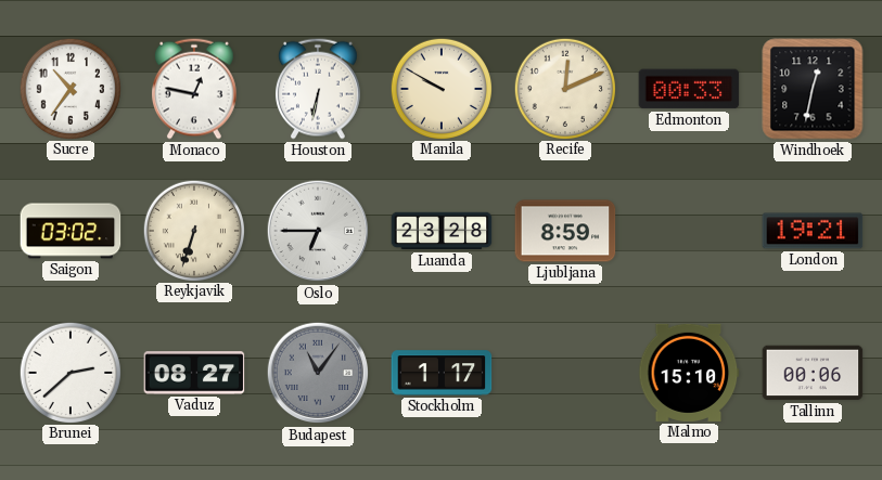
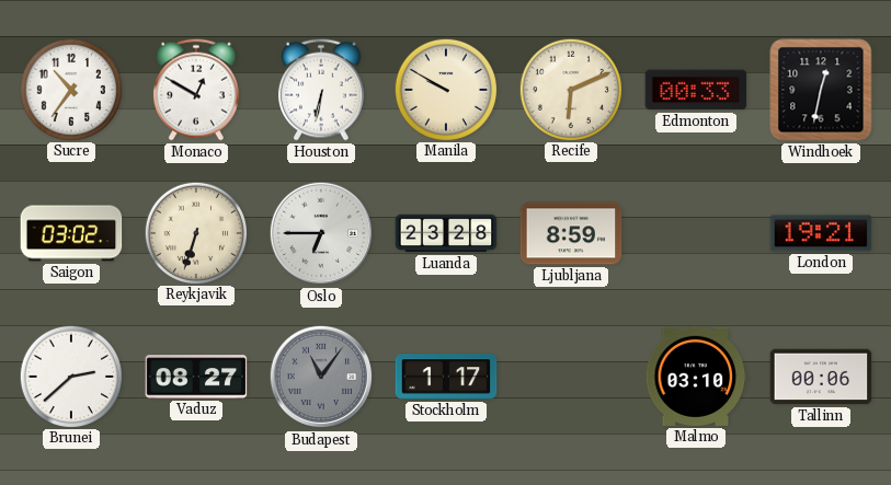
Monaco: 12:47 -> 12:50 (196, 90)
Recife: 12:11 -> 6:11 (570, 89)
Malmo: 15:10 -> 03:10 (696, 377)
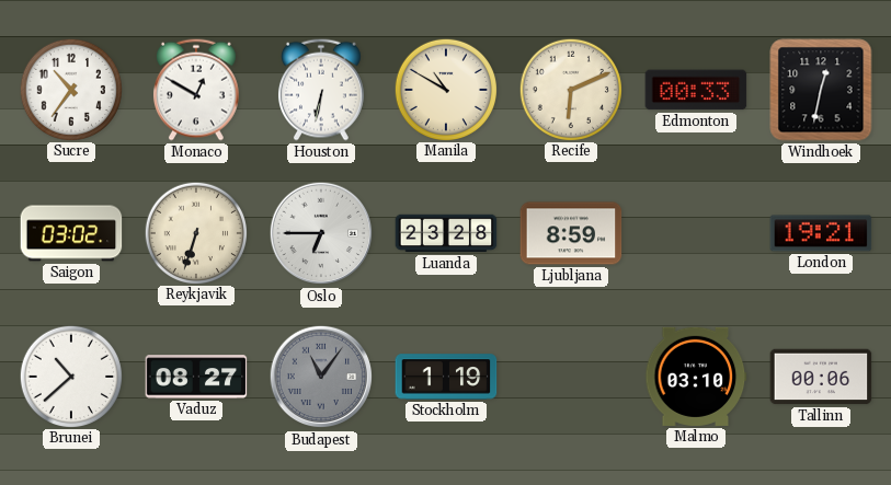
Manila: 9:50 -> 10:50 (445, 89)
Brunei: 2:38 -> 10:38 (70, 376)
Stockholm: 1:17 -> 1:19 (446, 377)
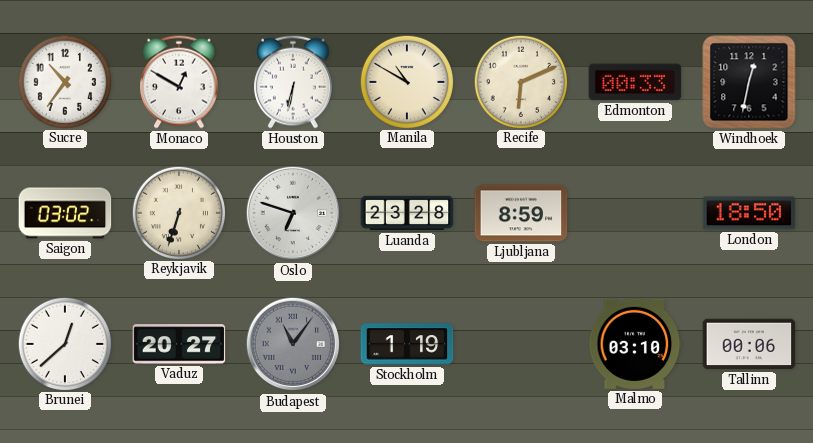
Oslo: 6:45 -> 6:48 (293, 213)
London: 19:21 -> 18:50 (749, 213)
Brunei: 10:38 -> 12:38 (64, 343)
Vaduz: 08:27 -> 20:27 (179, 344)
